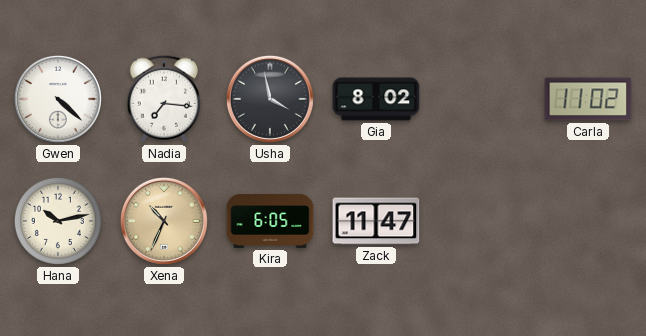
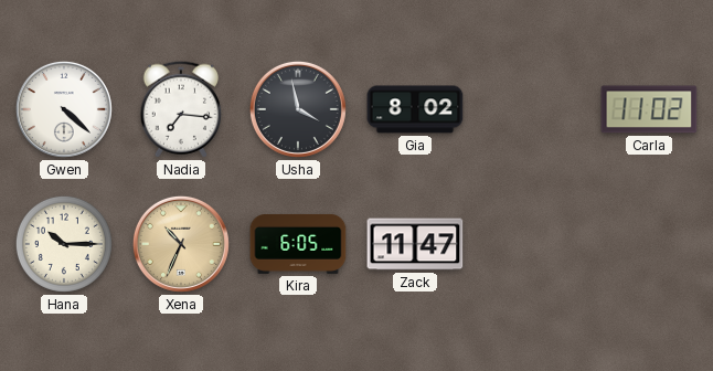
Hana: 10:13 -> 10:15 (64, 244)
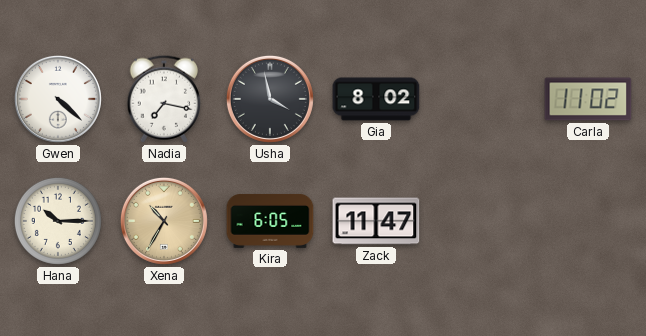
Nadia: 7:16 -> 7:17 (163, 99)
Xena: 10:34 -> 10:35 (164, 221)
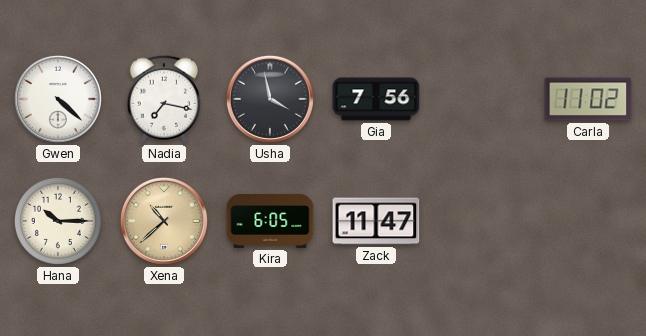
Gia: 8:02 -> 7:56 (376, 99)
Xena: 10:35 -> 10:38 (164, 221)
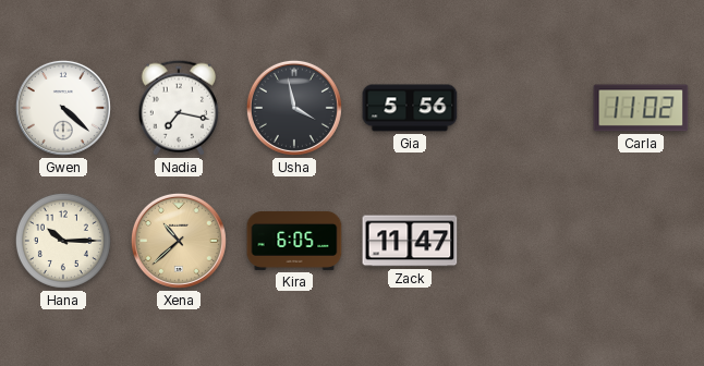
Gia: 7:56 -> 5:56 (410, 108)
